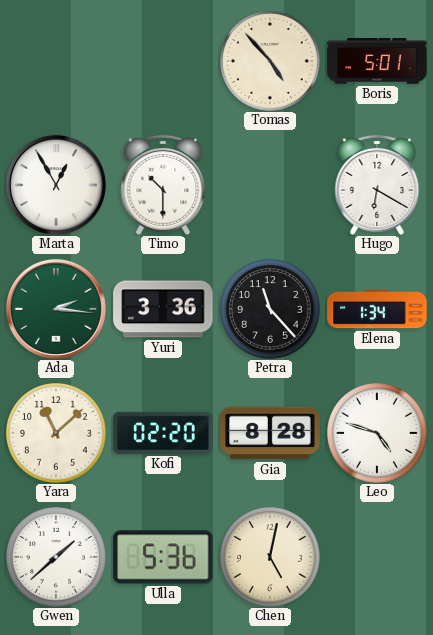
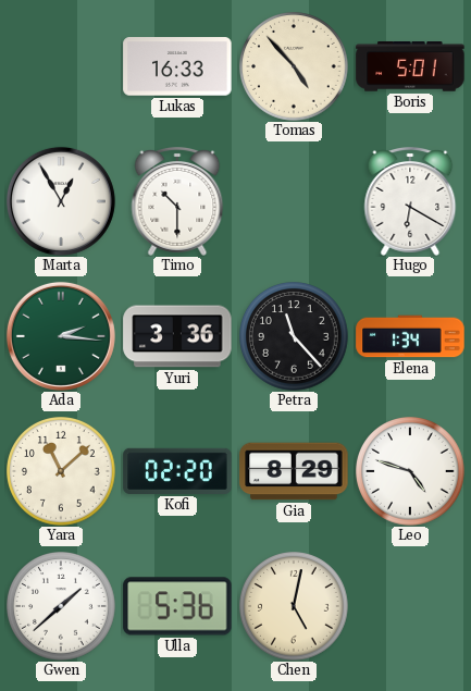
Lukas: none -> 16:33 (177, 66)
Gia: 8:28 -> 8:29 (294, 471)
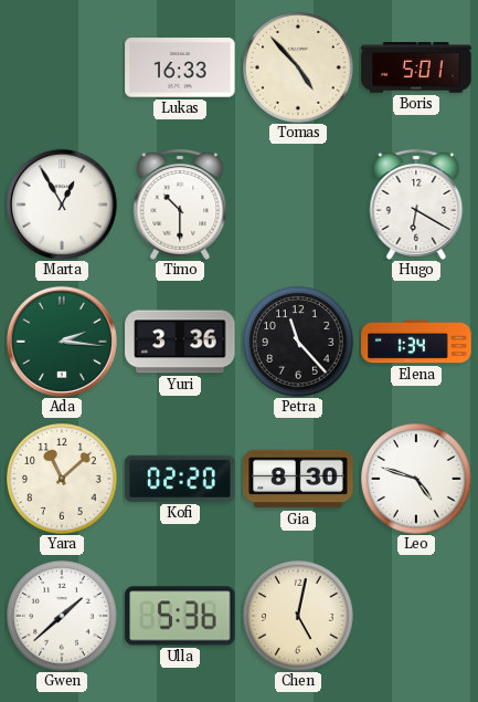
Gia: 8:29 -> 8:30 (298, 479)
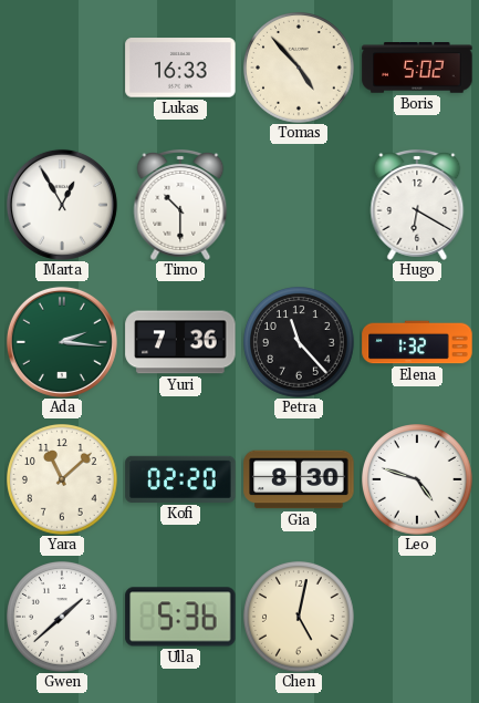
Boris: 5:01 -> 5:02 (417, 68)
Yuri: 3:36 -> 7:36 (180, 342)
Elena: 1:34 -> 1:32 (417, 342)
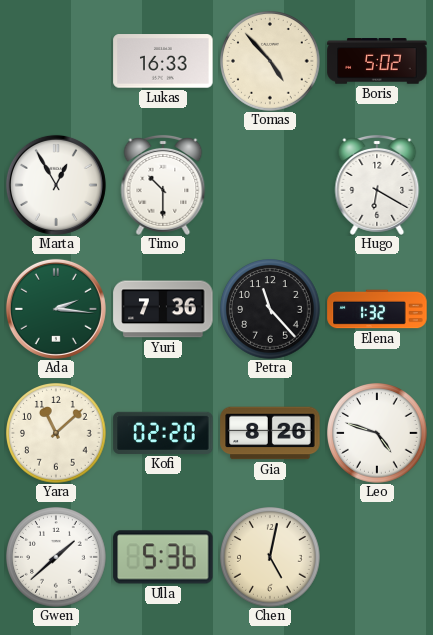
Gia: 8:30 -> 8:26 (270, 433)
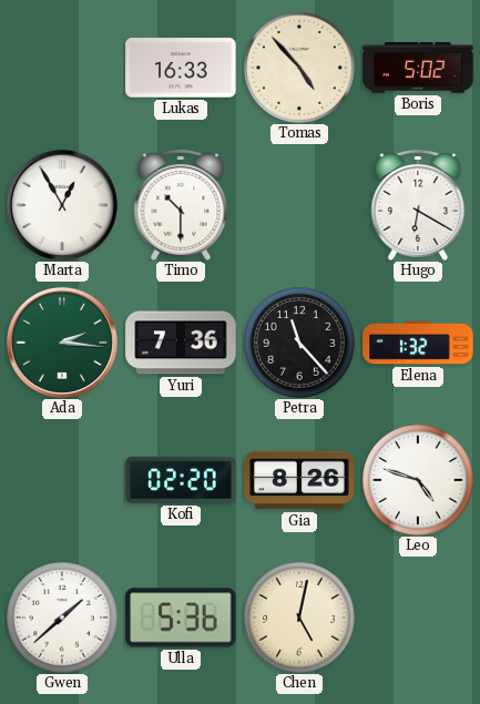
Yara: 11:08 -> none (57, 434)
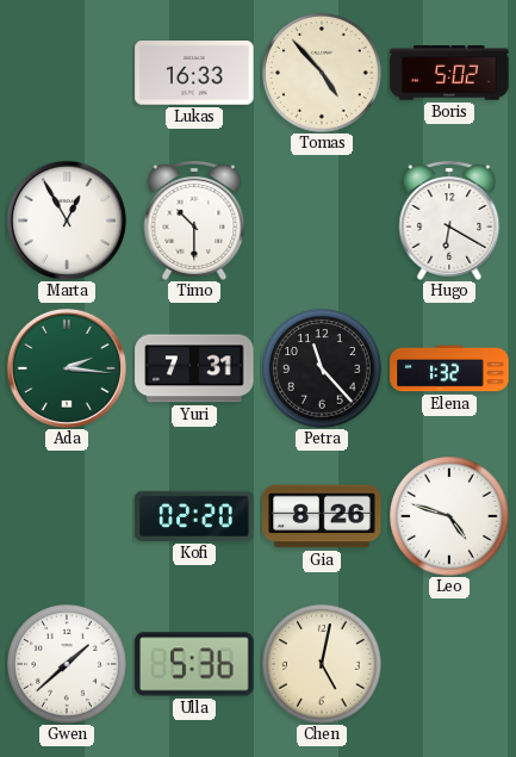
Yuri: 7:36 -> 7:31 (194, 368)
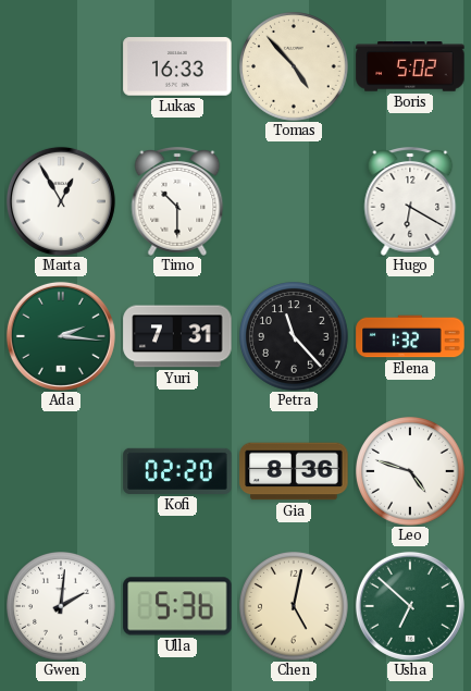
Gia: 8:26 -> 8:36 (294, 471)
Gwen: 1:38 -> 2:01 (62, 607)
Usha: none -> 6:52 (410, 606)
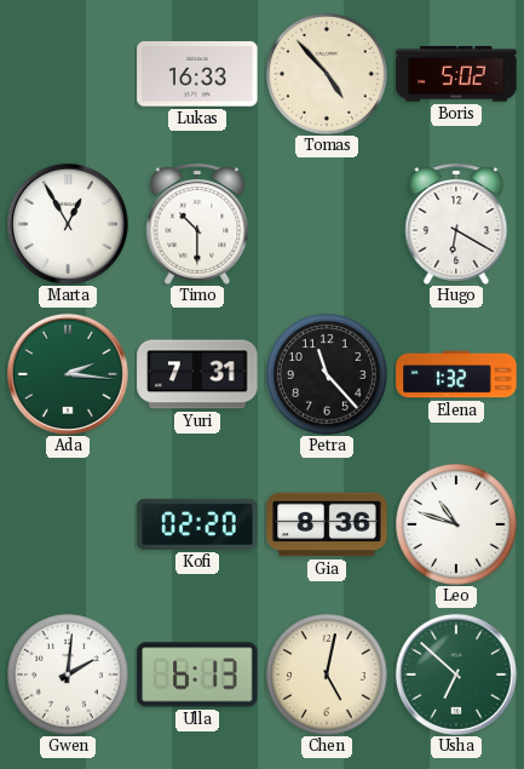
Leo: 4:48 -> 10:48 (457, 526)
Ulla: 5:36 -> 6:13 (197, 675)
